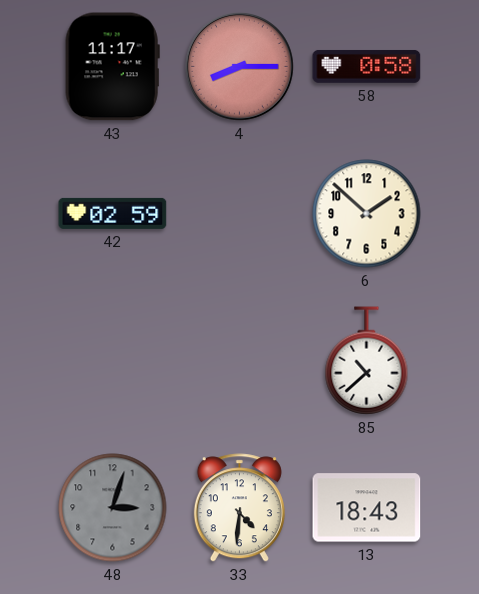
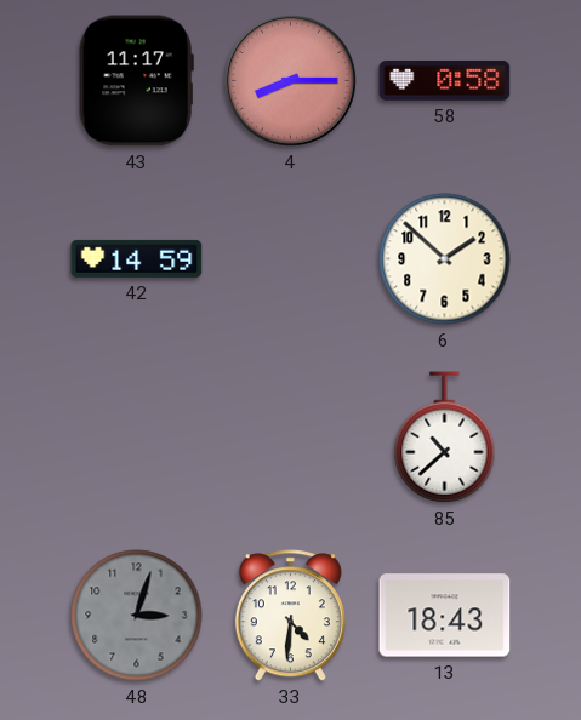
42: 02:59 -> 14:59 (137, 258)
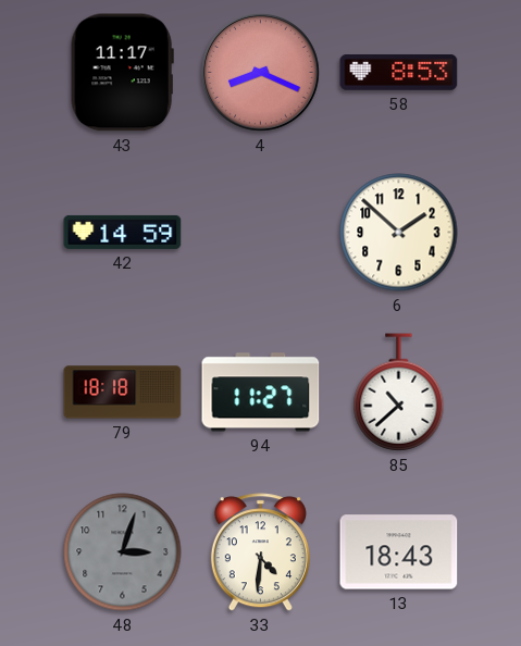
4: 8:15 -> 8:19 (260, 72)
58: 0:58 -> 8:53 (399, 72)
79: none -> 18:18 (123, 393)
94: none -> 11:27 (261, 393)
